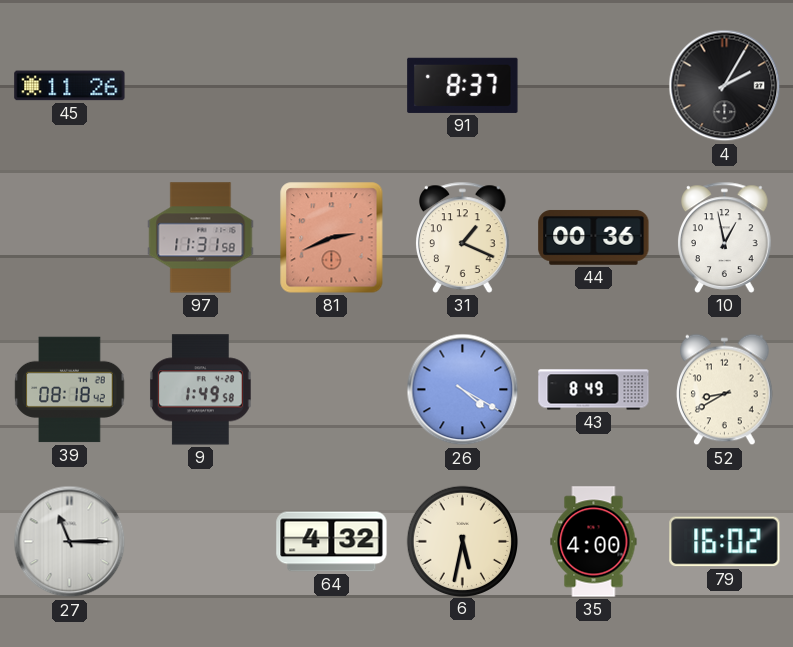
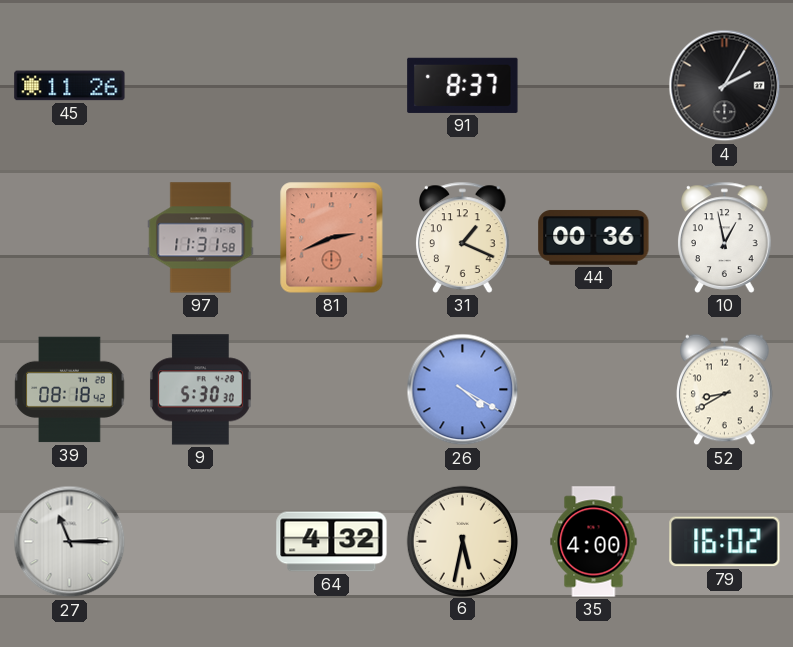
9: 1:49 -> 5:30 (201, 390)
43: 8:49 -> none (594, 390)
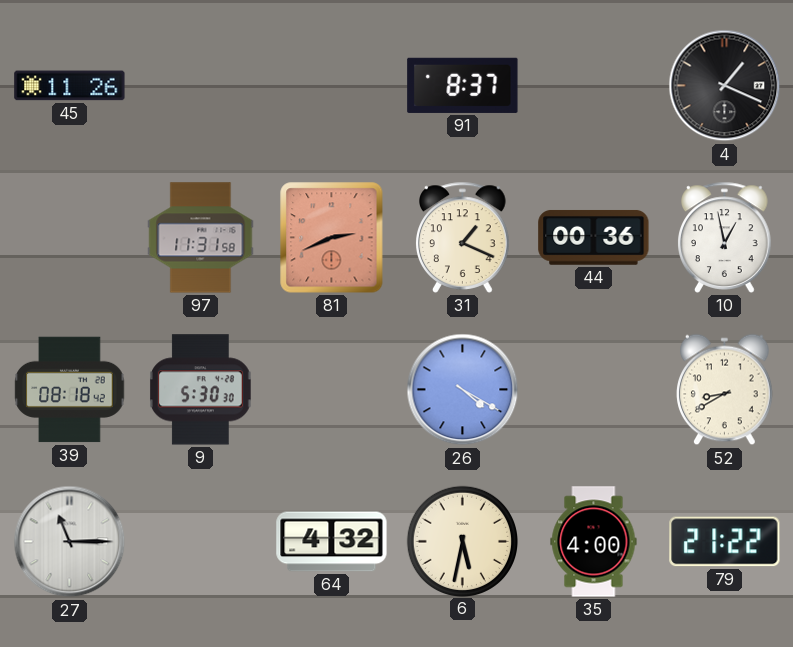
4: 2:05 -> 1:19 (725, 86)
79: 16:02 -> 21:22 (725, 542)
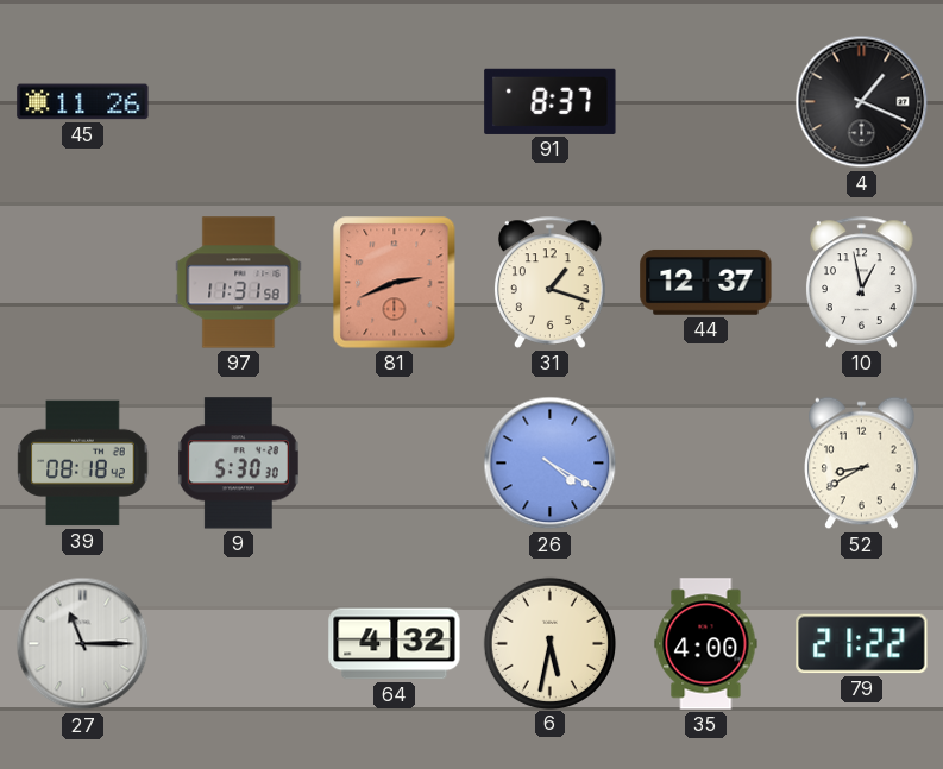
31: 1:19 -> 1:18 (551, 282)
44: 00:36 -> 12:37 (706, 282)
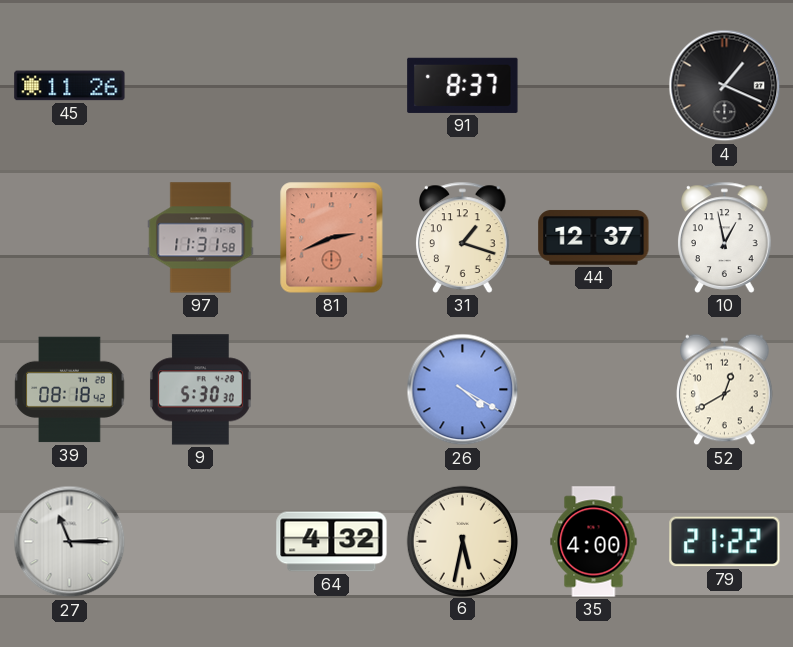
52: 8:40 -> 12:40 (725, 390)
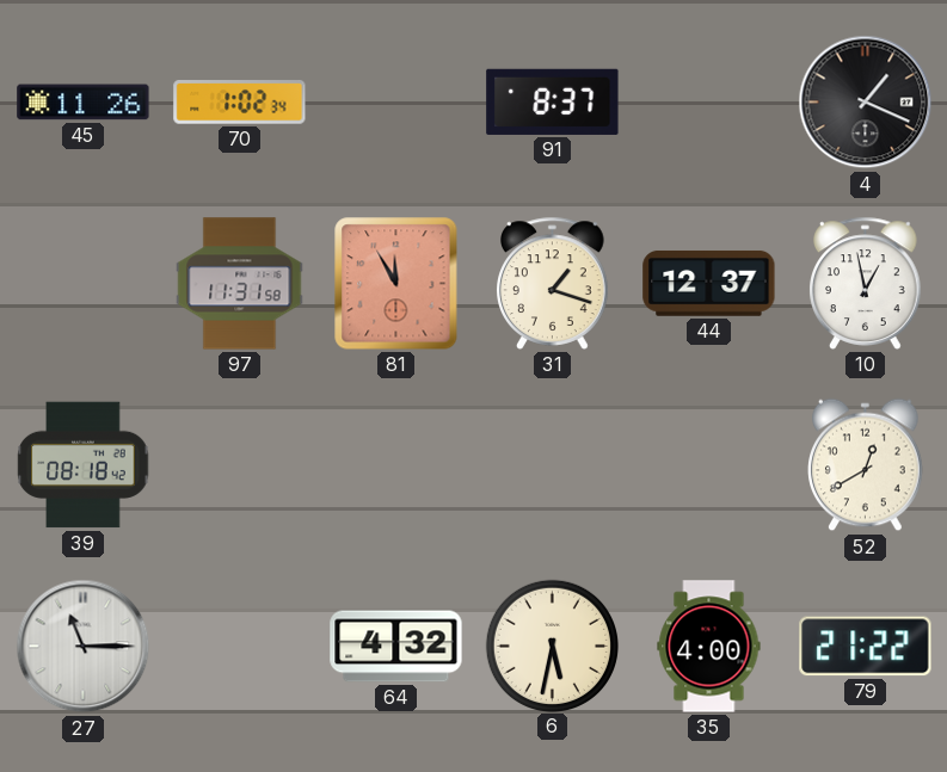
70: none -> 1:02 (240, 103)
81: 2:41 -> 11:55 (396, 284)
9: 5:30 -> none (201, 390)
26: 4:20 -> none (463, 390)
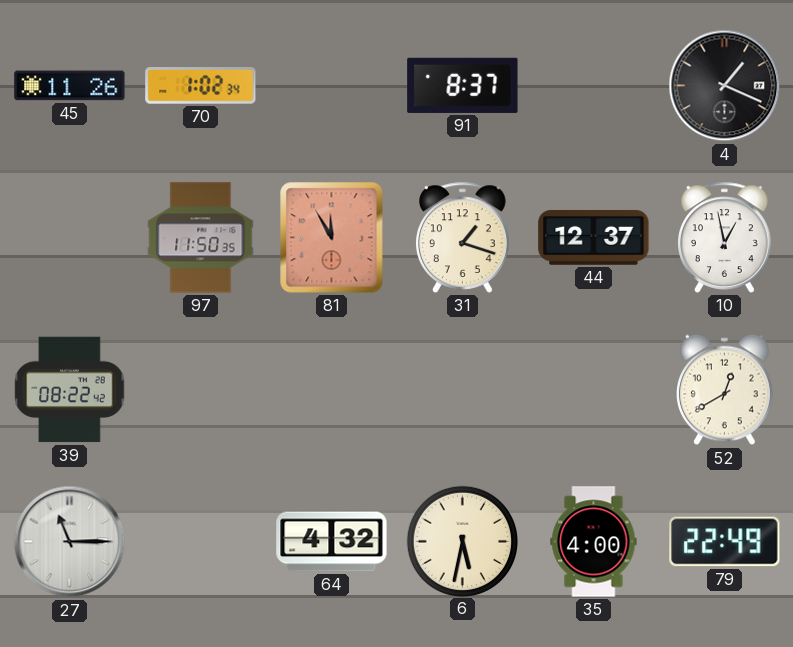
97: 11:31 -> 11:50 (201, 238)
39: 08:18 -> 08:22 (70, 390)
79: 21:22 -> 22:49 (725, 542)
